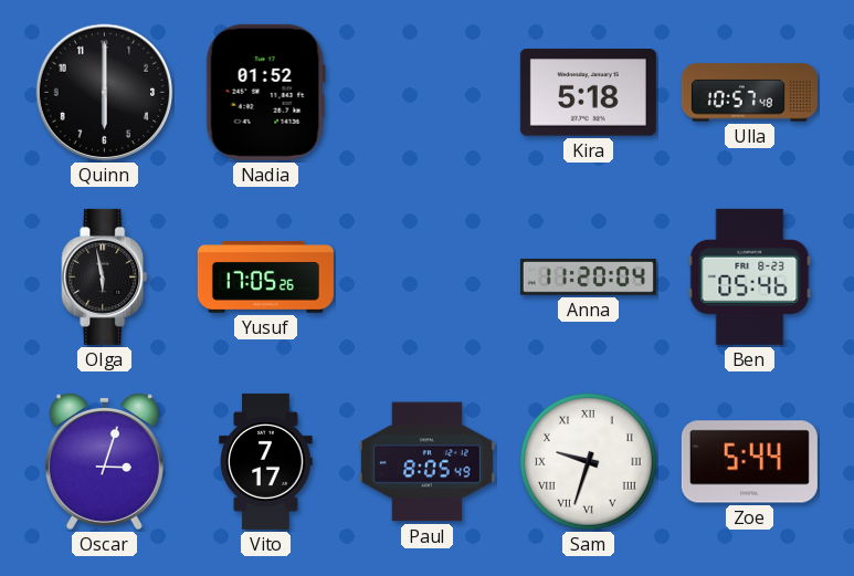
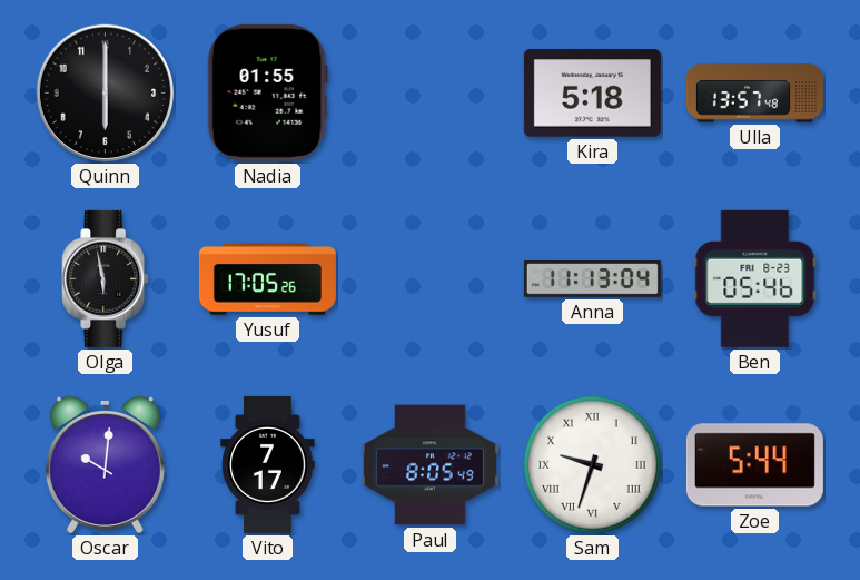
Nadia: 01:52 -> 01:55 (267, 92)
Ulla: 10:57 -> 13:57 (754, 94)
Anna: 11:20 -> 11:13 (592, 279)
Oscar: 3:03 -> 10:01 (105, 464)
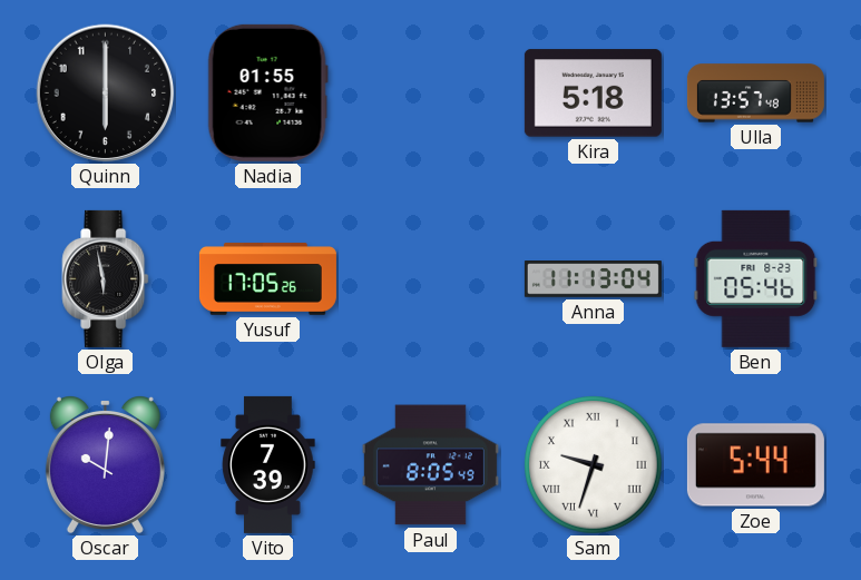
Vito: 7:17 -> 7:39 (268, 464)
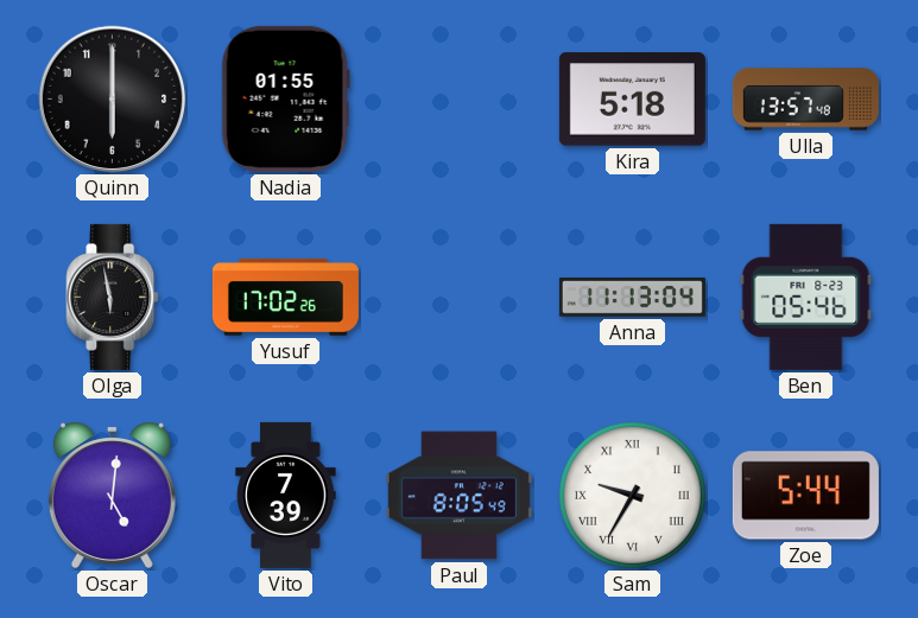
Yusuf: 17:05 -> 17:02 (285, 298)
Oscar: 10:01 -> 5:01 (112, 495)
Sam: 9:33 -> 9:35 (633, 496)
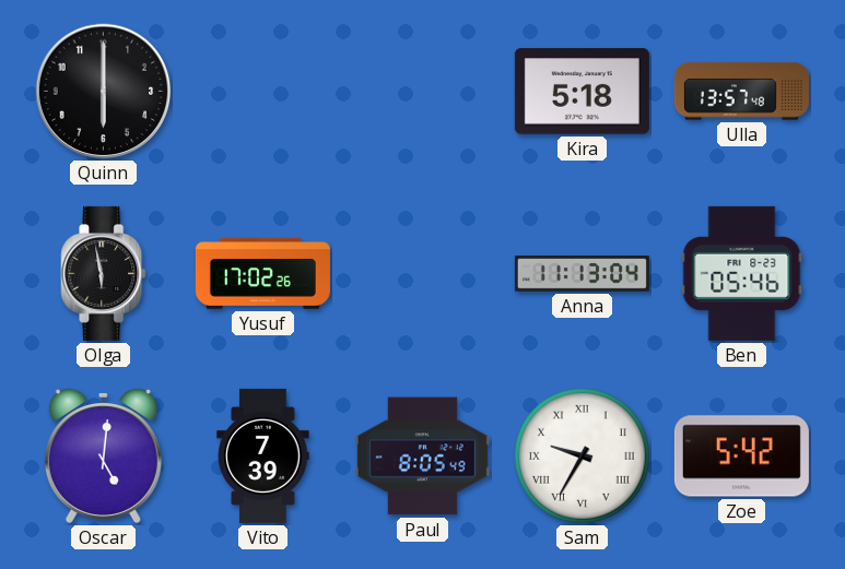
Nadia: 01:55 -> none (285, 98)
Zoe: 5:44 -> 5:42 (741, 457)
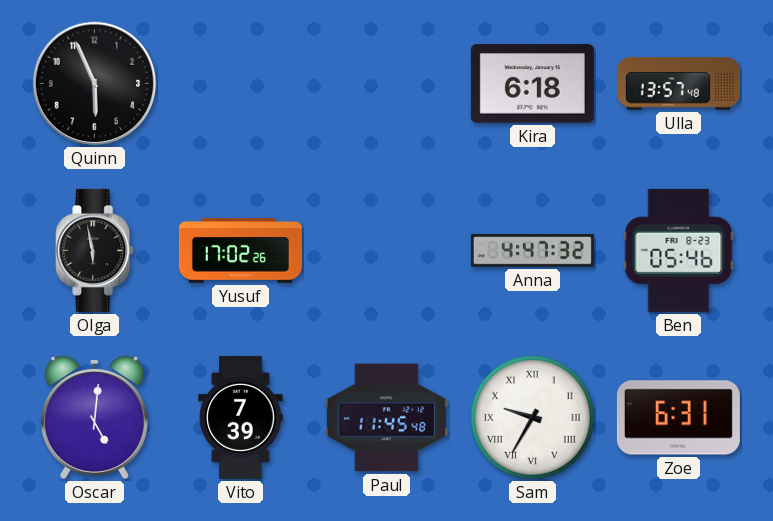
Quinn: 6:00 -> 5:56 (95, 84)
Kira: 5:18 -> 6:18 (532, 84)
Anna: 11:13 -> 4:47 (532, 251)
Paul: 8:05 -> 11:45 (386, 418)
Zoe: 5:42 -> 6:31 (678, 418)
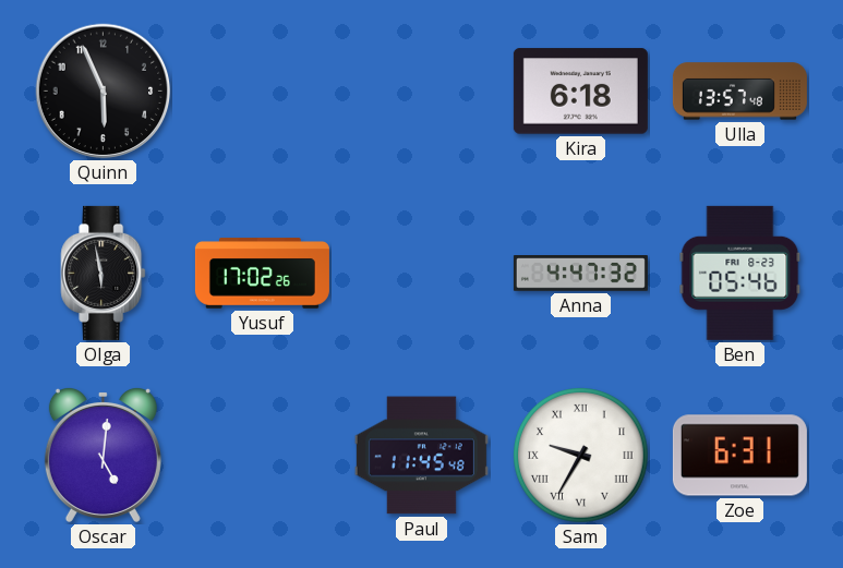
Vito: 7:39 -> none (241, 417)
